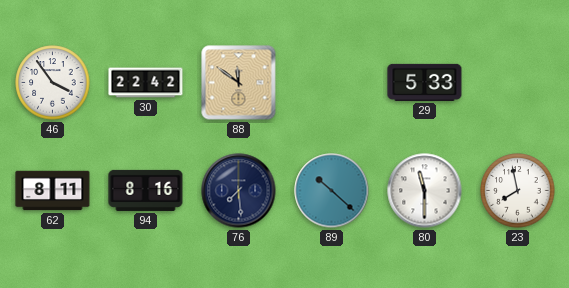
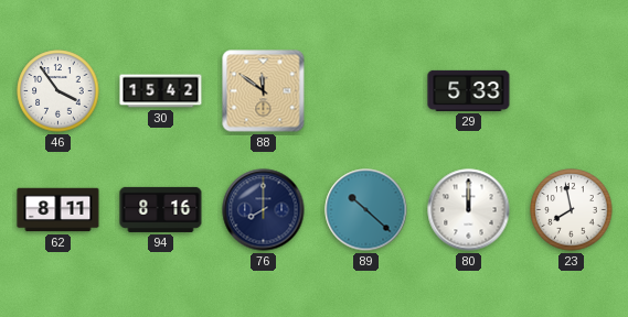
30: 22:42 -> 15:42 (161, 91)
76: 7:29 -> 8:00 (264, 210)
80: 11:30 -> 12:00 (469, 210)
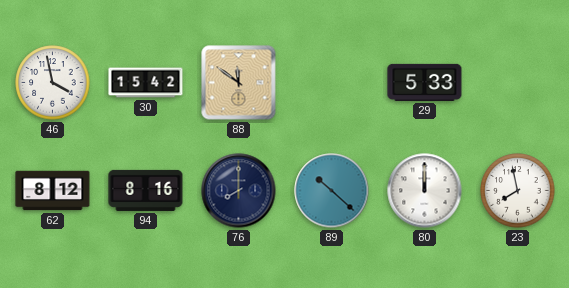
46: 3:54 -> 3:58 (53, 83)
62: 8:11 -> 8:12 (53, 191)
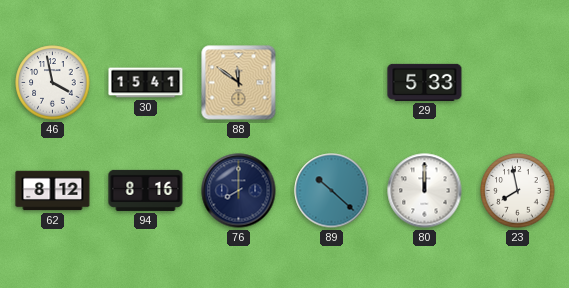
30: 15:42 -> 15:41 (146, 83)
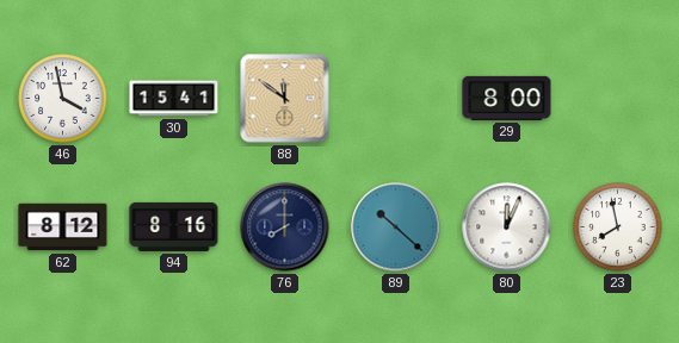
29: 5:33 -> 8:00 (507, 98)
80: 12:00 -> 12:04 (507, 227)
